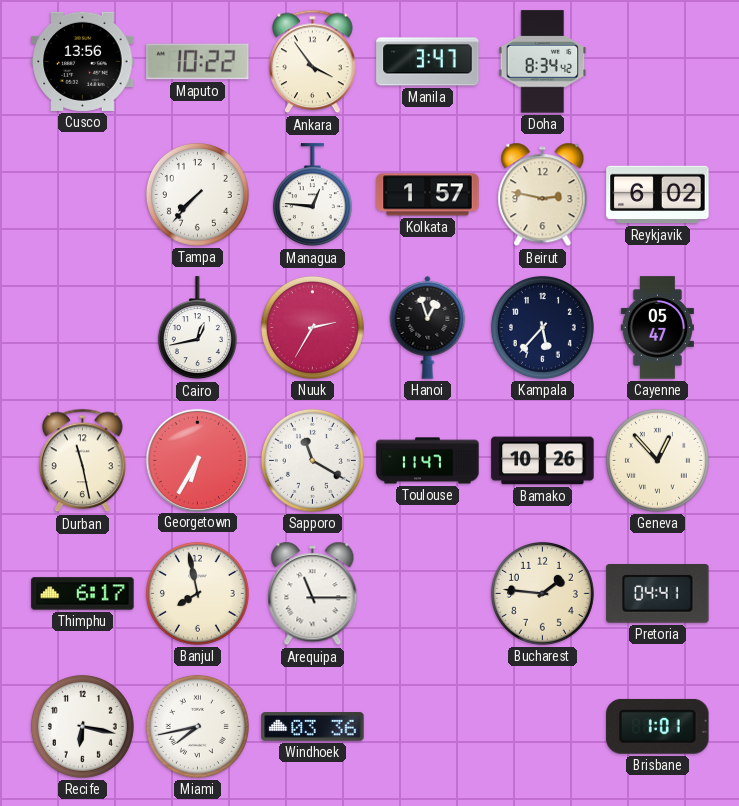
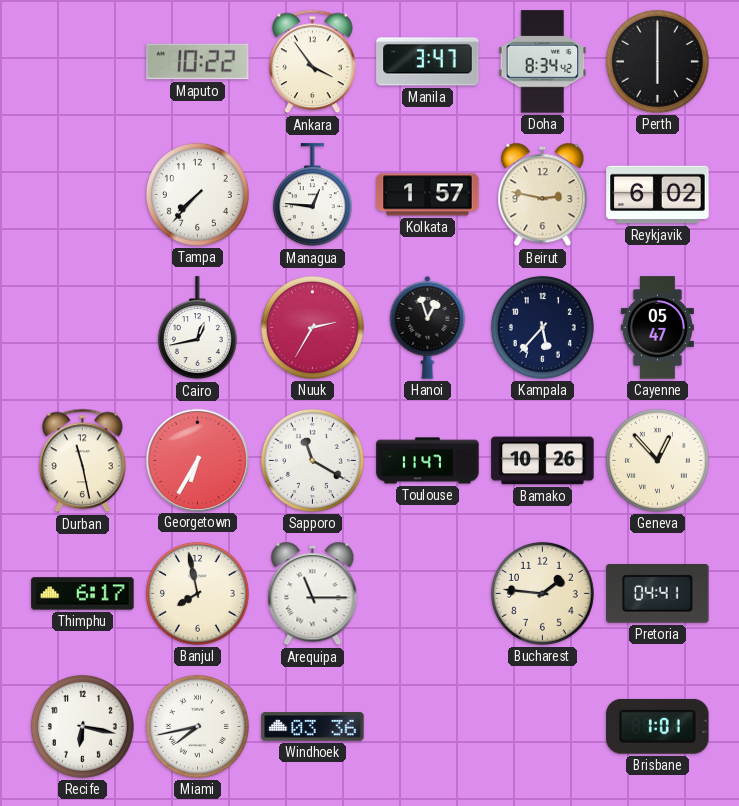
Cusco: 13:56 -> none (83, 61)
Perth: none -> 6:00 (657, 61)
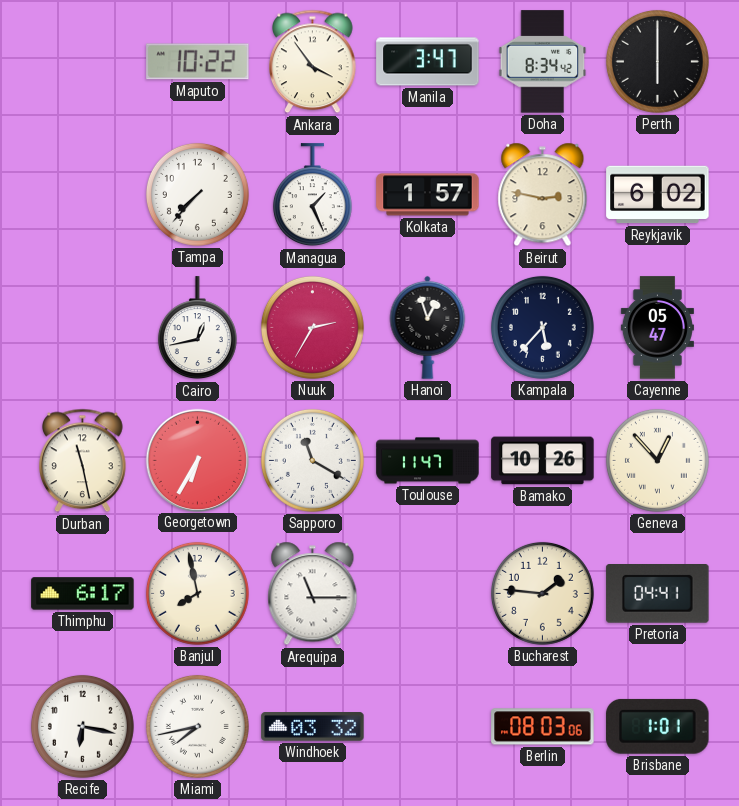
Managua: 12:46 -> 1:26 (312, 195)
Windhoek: 03:36 -> 03:32 (313, 727)
Berlin: none -> 08:03 (543, 727)
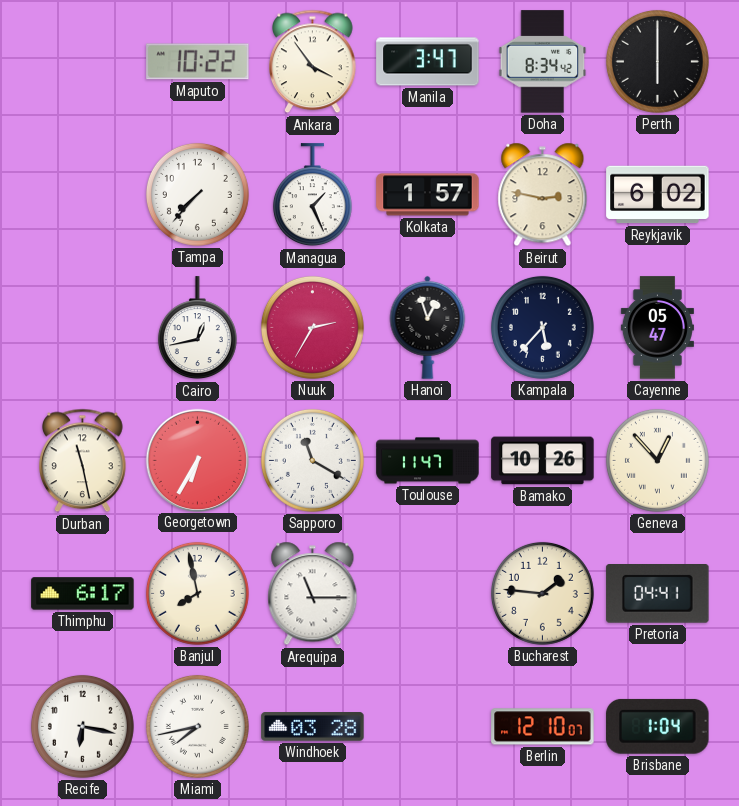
Windhoek: 03:32 -> 03:28 (313, 727)
Berlin: 08:03 -> 12:10 (543, 727)
Brisbane: 1:01 -> 1:04 (658, 726)
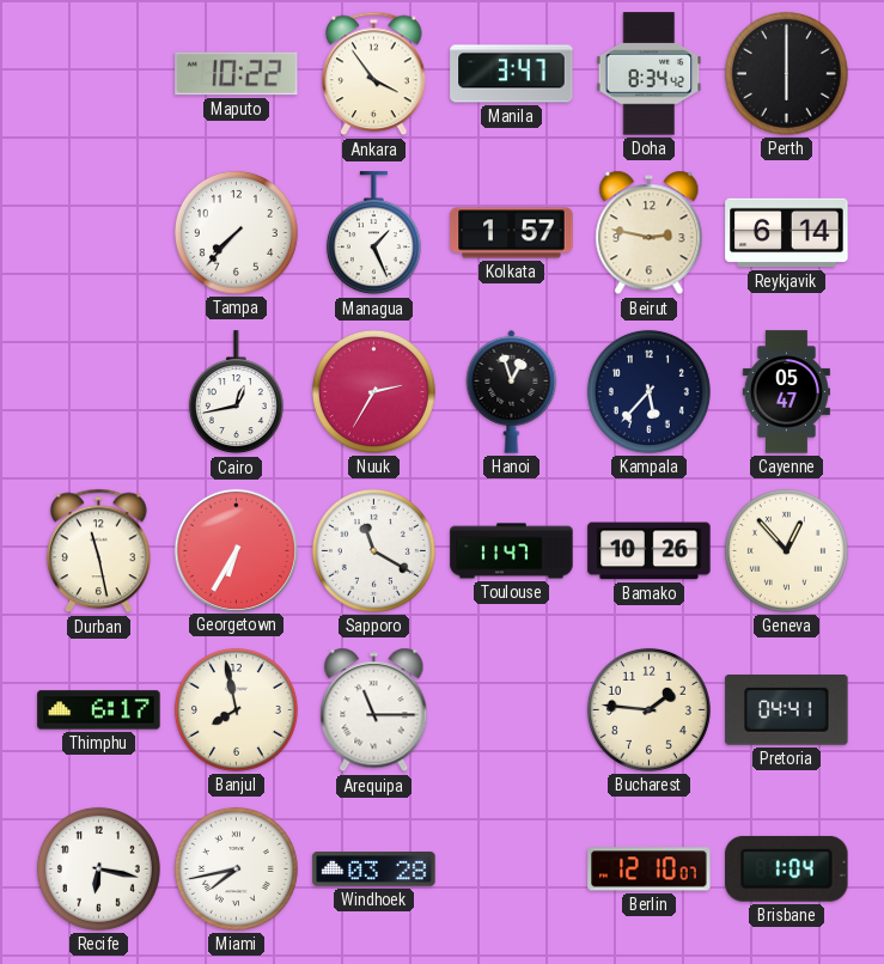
Reykjavik: 6:02 -> 6:14 (787, 233)
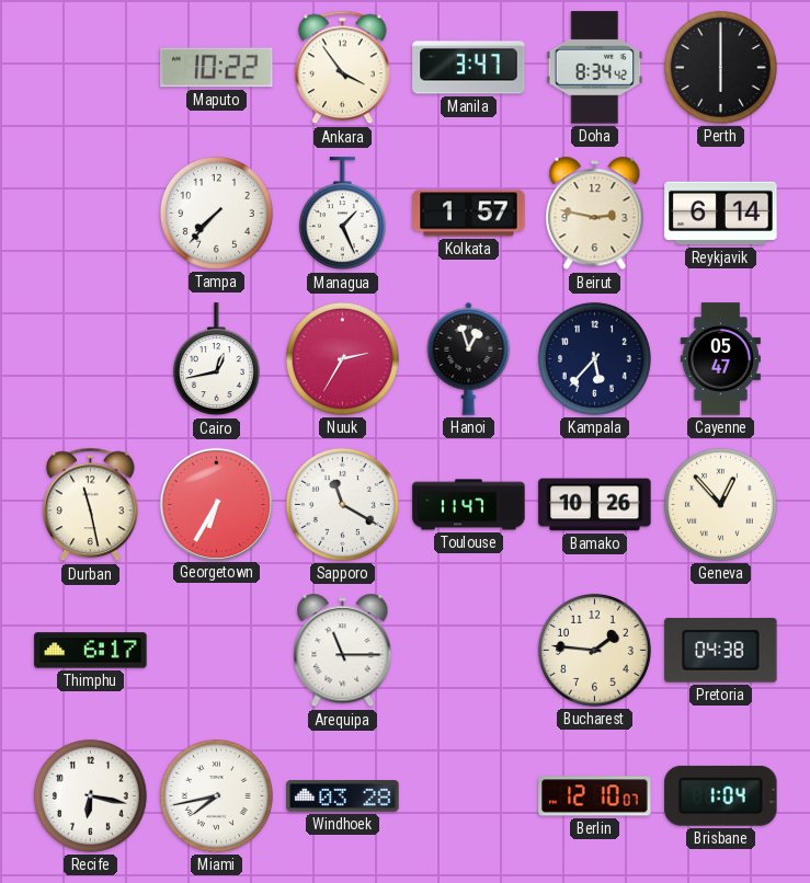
Banjul: 7:58 -> none (236, 709)
Pretoria: 04:41 -> 04:38 (721, 651)
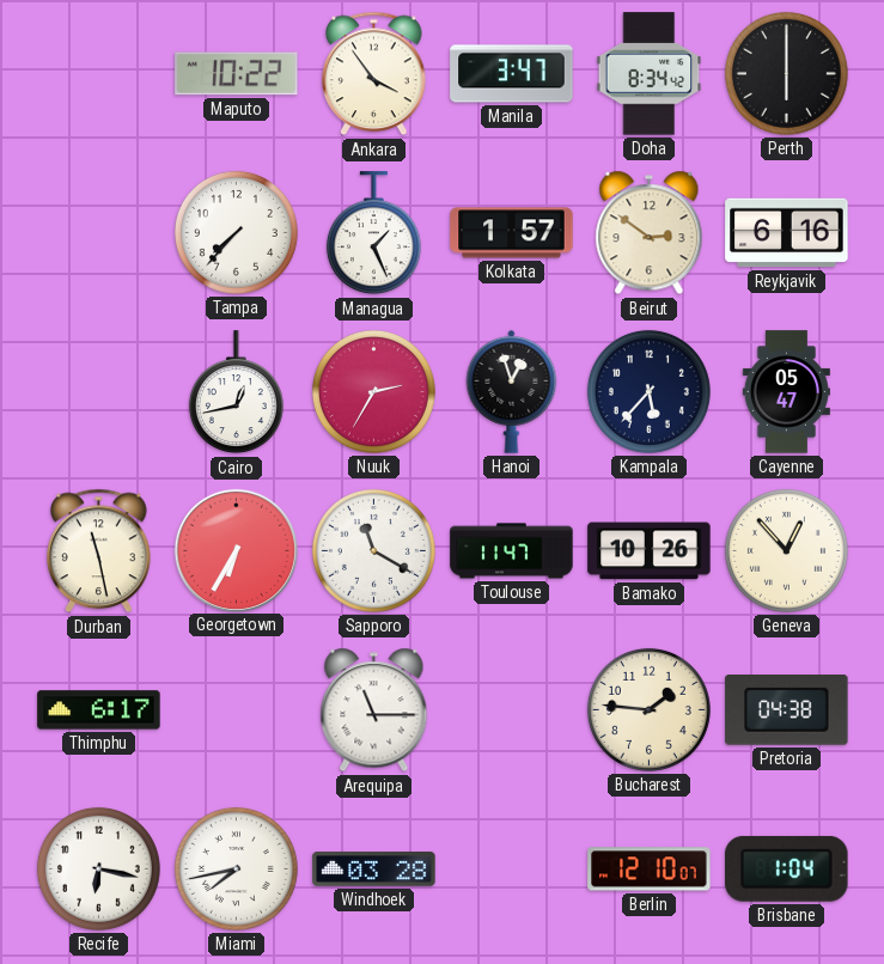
Beirut: 2:47 -> 2:51 (650, 233)
Reykjavik: 6:14 -> 6:16 (787, 233)
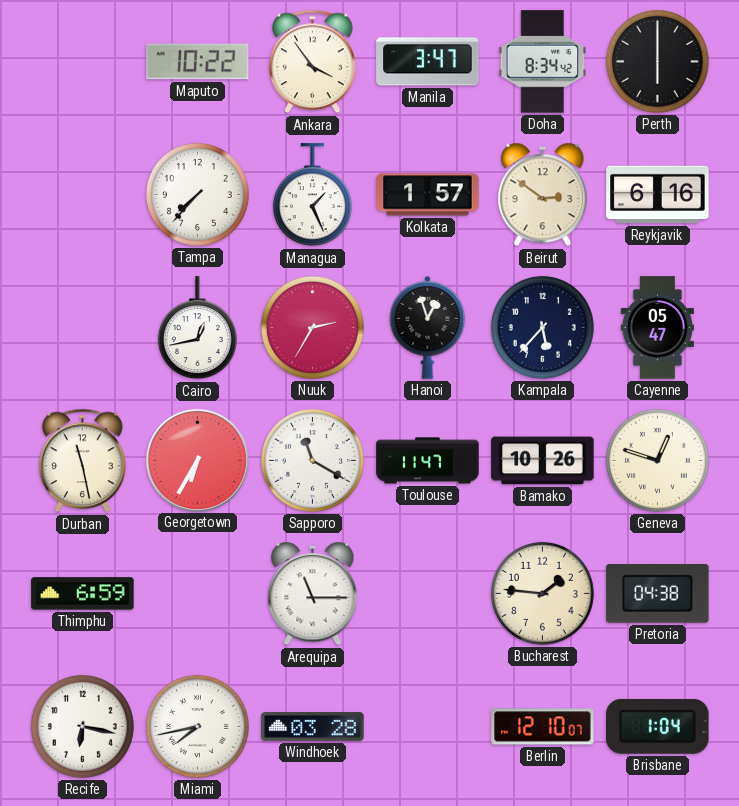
Geneva: 12:53 -> 12:48 (657, 460)
Thimphu: 6:17 -> 6:59 (83, 594)
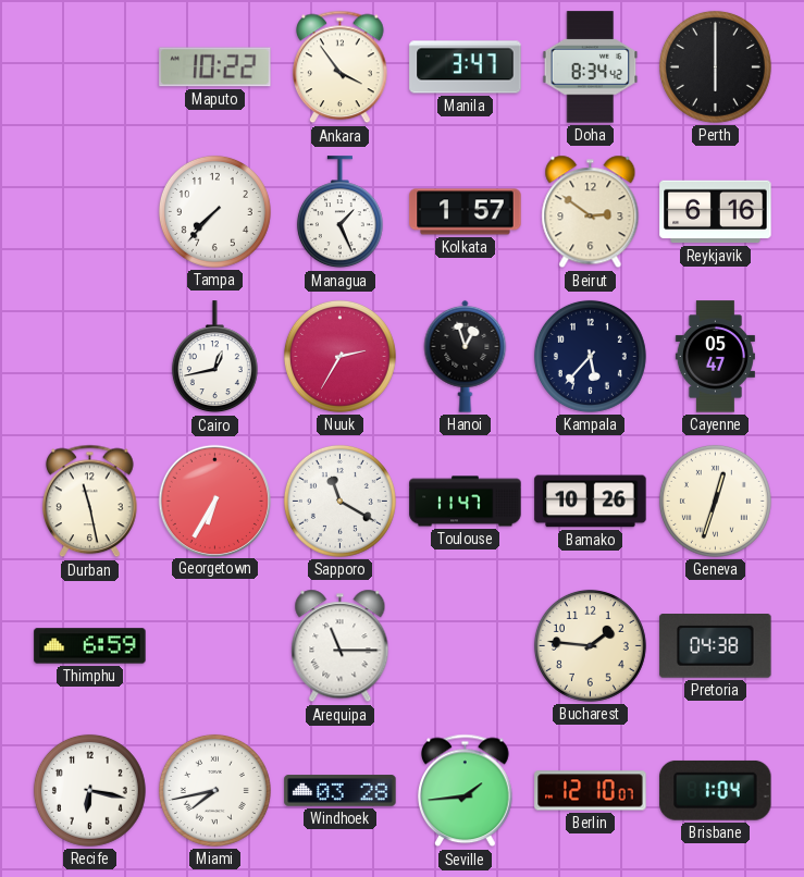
Geneva: 12:48 -> 12:33 (715, 501)
Seville: none -> 1:44 (466, 791)
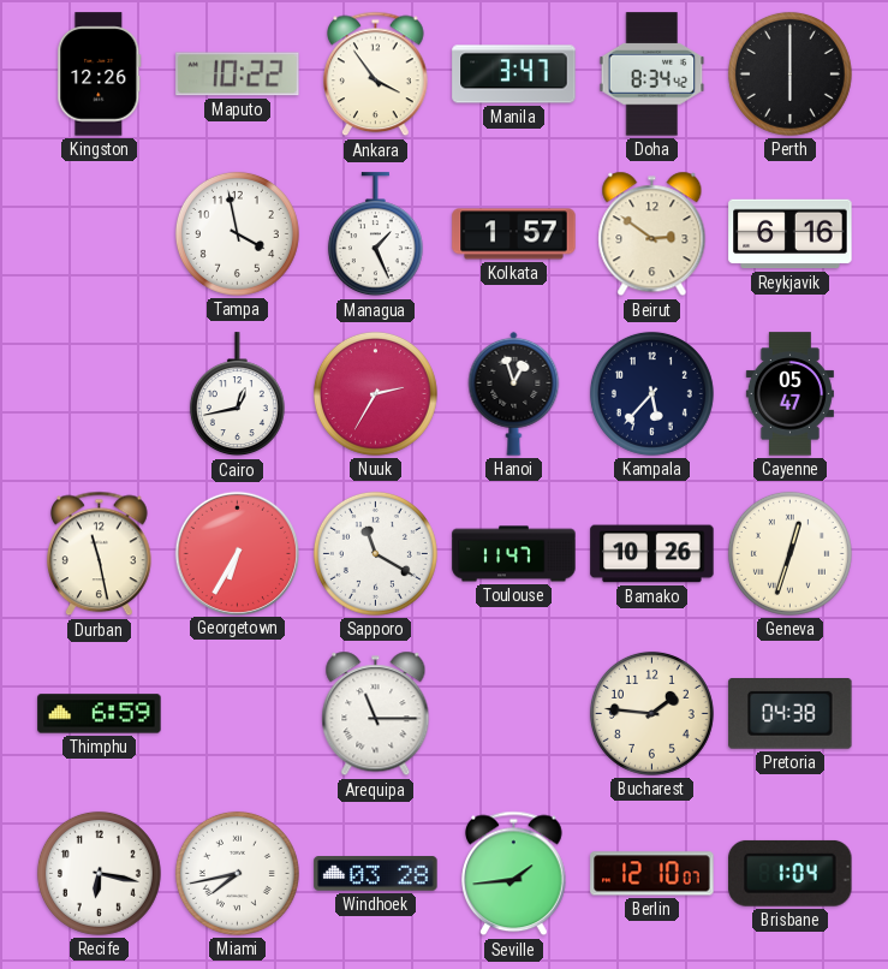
Kingston: none -> 12:26 (100, 75)
Tampa: 7:37 -> 3:58 (237, 233)
